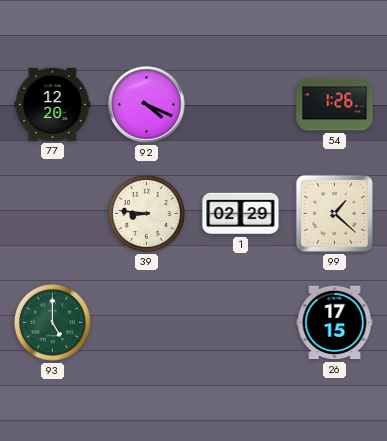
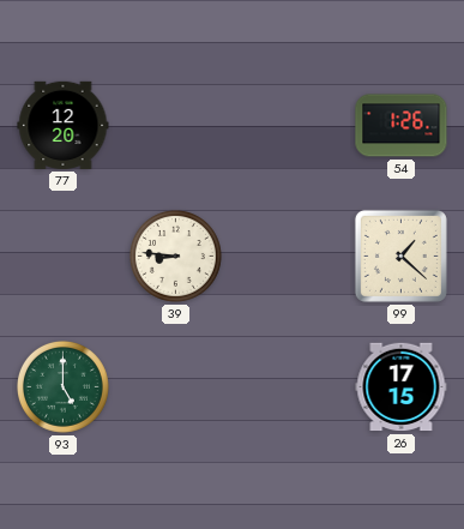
92: 4:19 -> none (147, 105)
1: 02:29 -> none (241, 214)
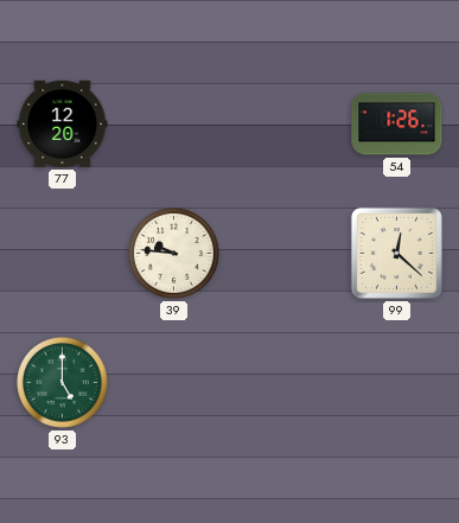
39: 8:46 -> 9:46 (173, 253)
99: 1:22 -> 12:22 (396, 253)
26: 17:15 -> none (402, 387)
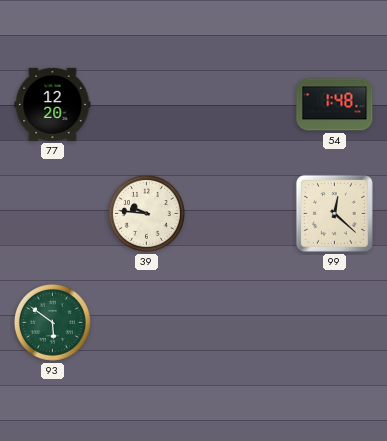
54: 1:26 -> 1:48 (335, 105)
93: 5:00 -> 5:51 (52, 322)
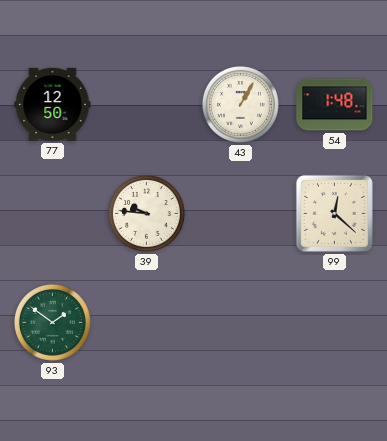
77: 12:20 -> 12:50 (53, 104)
43: none -> 1:05 (240, 104)
93: 5:51 -> 1:51 (52, 322)
